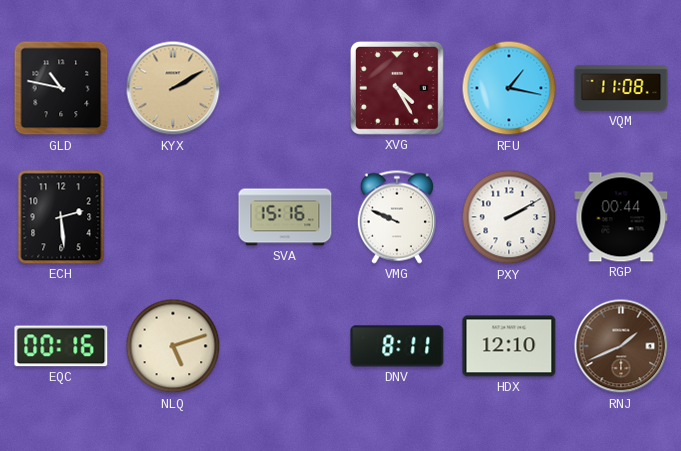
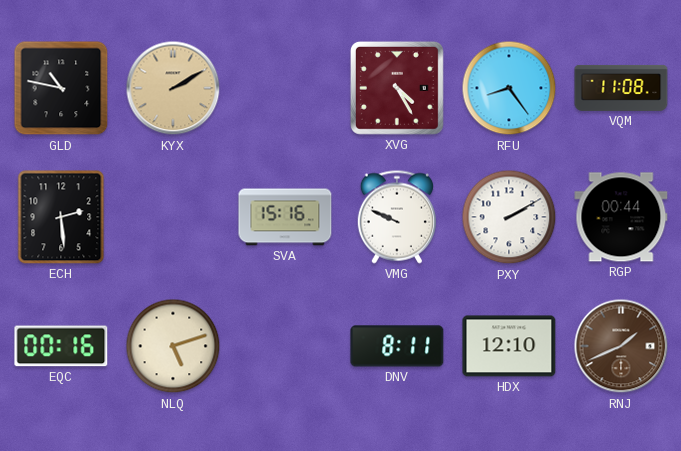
RFU: 1:17 -> 8:24 (509, 88)
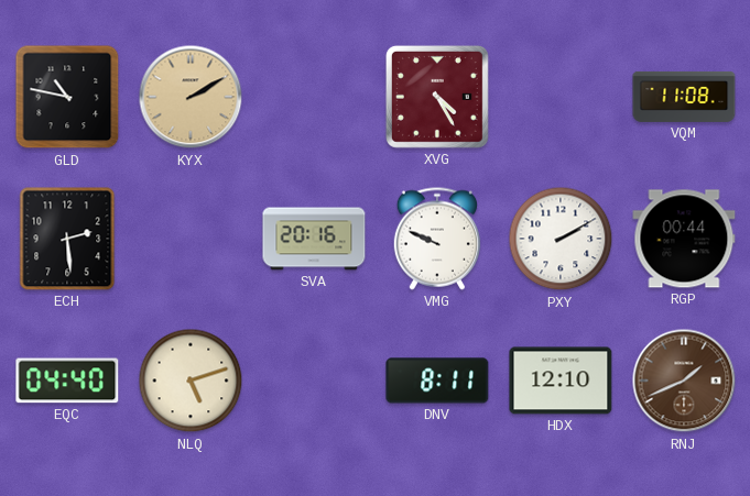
RFU: 8:24 -> none (509, 88)
SVA: 15:16 -> 20:16 (314, 239)
EQC: 00:16 -> 04:40 (67, 381)
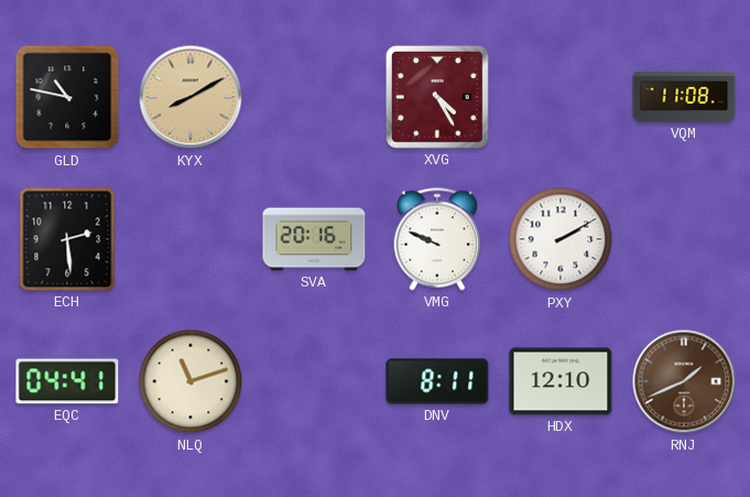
KYX: 2:10 -> 8:10 (191, 97)
RGP: 00:44 -> none (684, 239)
EQC: 04:40 -> 04:41 (67, 381)
NLQ: 5:12 -> 11:12 (191, 381)
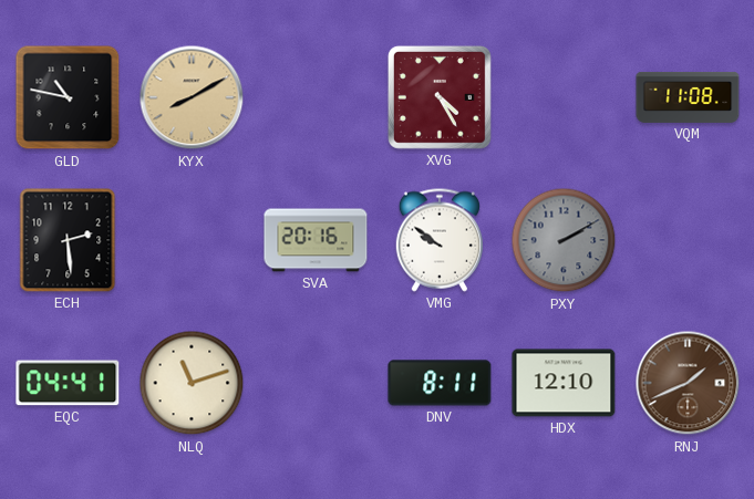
VMG: 9:49 -> 9:51 (440, 240)
PXY dial: white -> grey (564, 240)
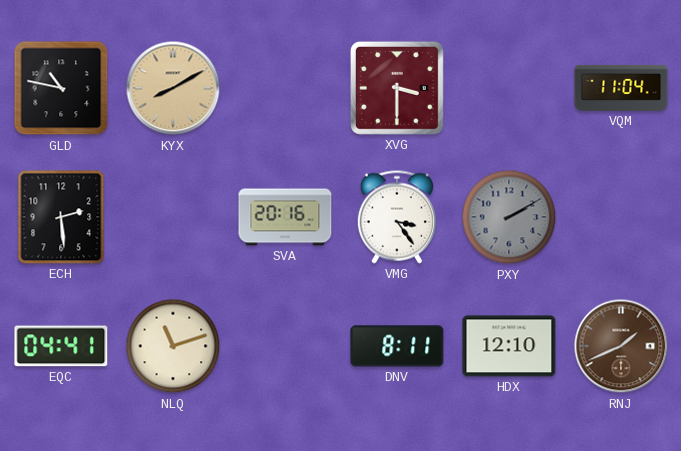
XVG: 4:25 -> 3:30 (397, 88)
VQM: 11:08 -> 11:04 (621, 88)
VMG: 9:51 -> 3:24 (397, 217)
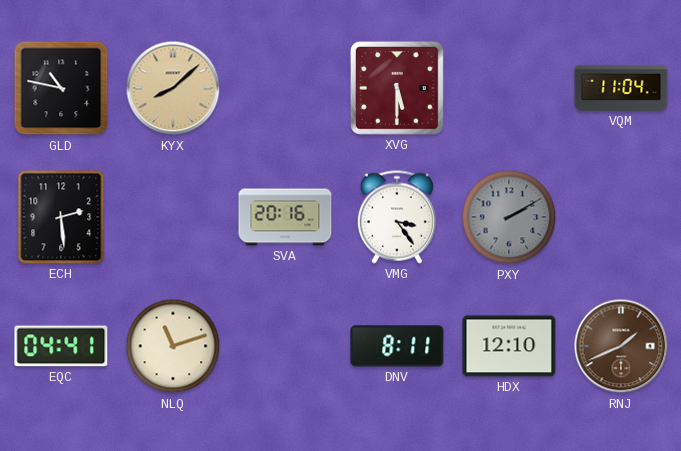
KYX: 8:10 -> 8:08 (173, 88)
XVG: 3:30 -> 5:30 (397, 88)
